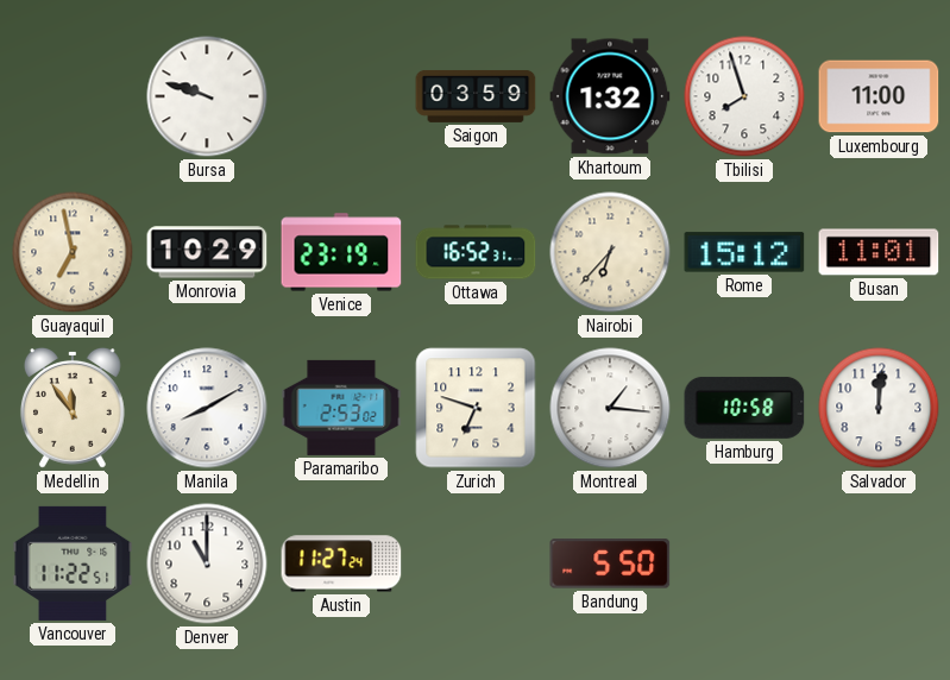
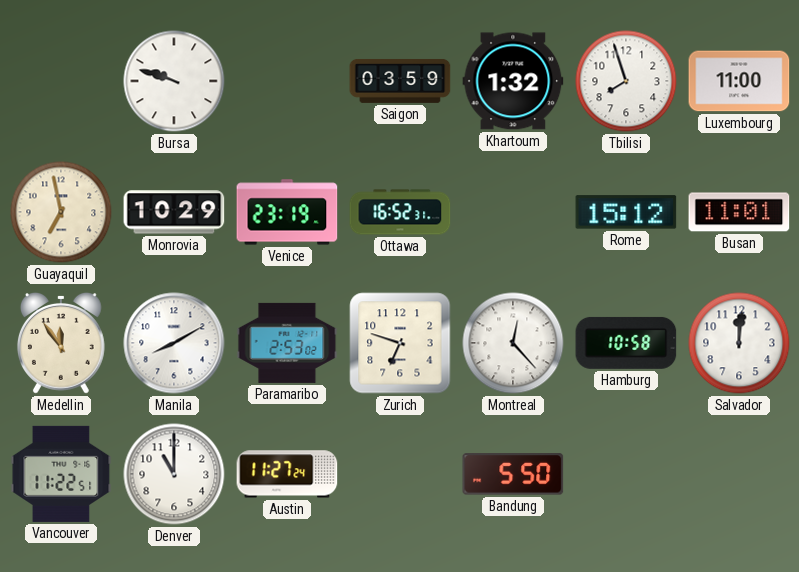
Nairobi: 6:37 -> none (610, 252)
Montreal: 1:16 -> 12:23 (513, 343)
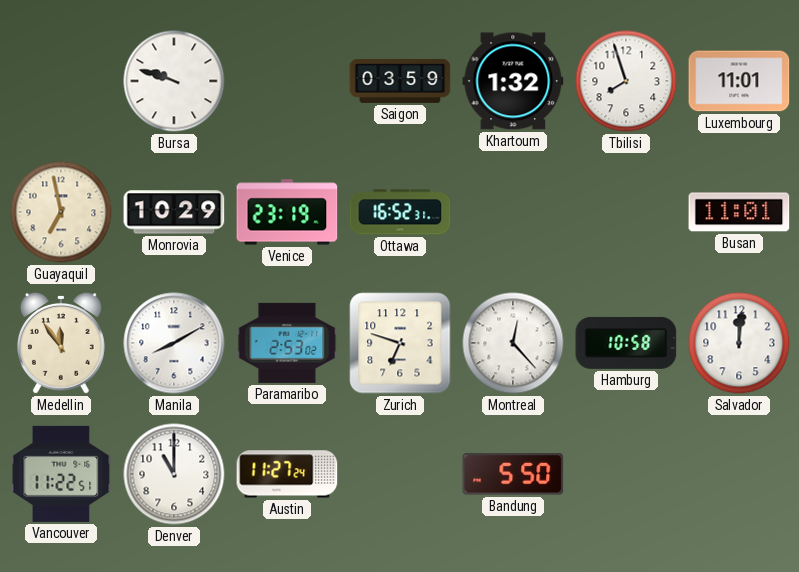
Luxembourg: 11:00 -> 11:01 (739, 81)
Rome: 15:12 -> none (626, 212)
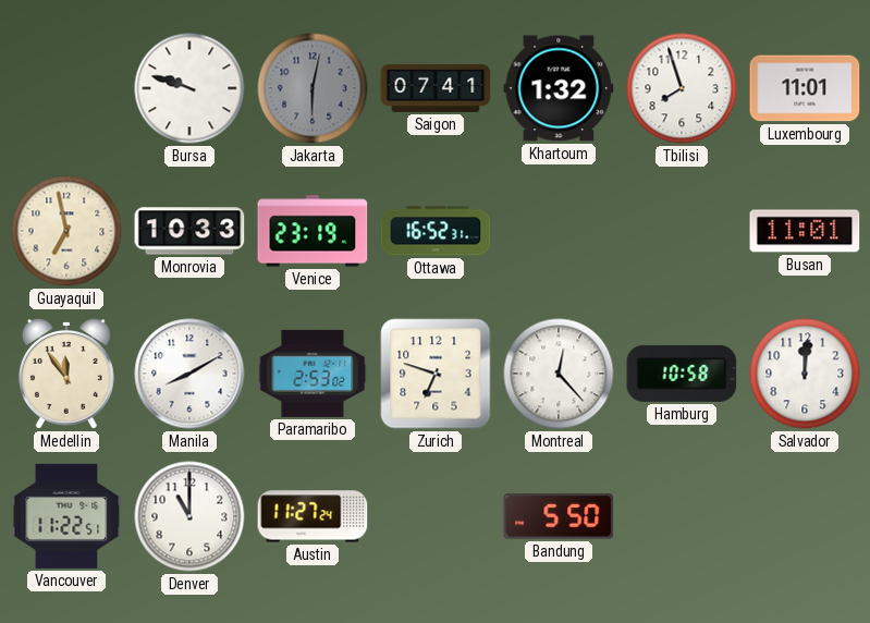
Jakarta: none -> 6:02 (313, 88)
Saigon: 03:59 -> 07:41 (436, 88)
Monrovia: 10:29 -> 10:33 (189, 231)
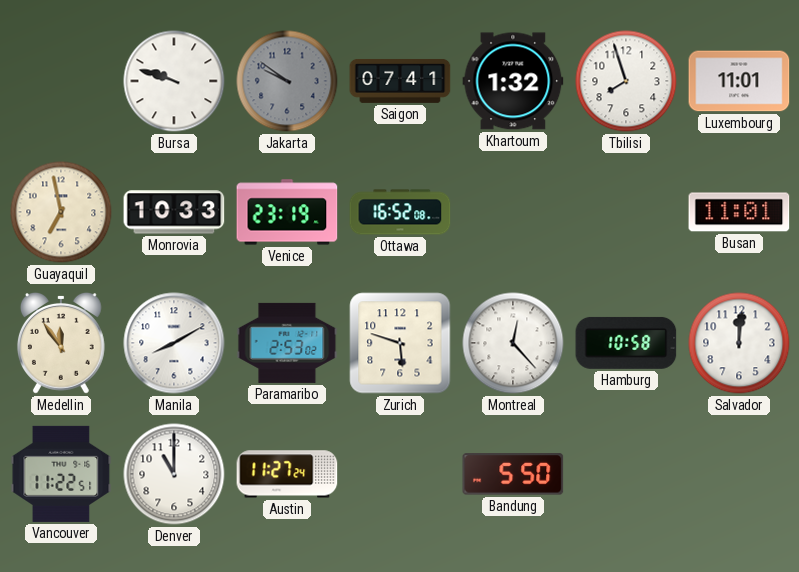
Jakarta: 6:02 -> 9:51 (287, 81)
Ottawa: 16:52:31 -> 16:52:08 (400, 212)
Zurich: 6:48 -> 5:48 (400, 343)
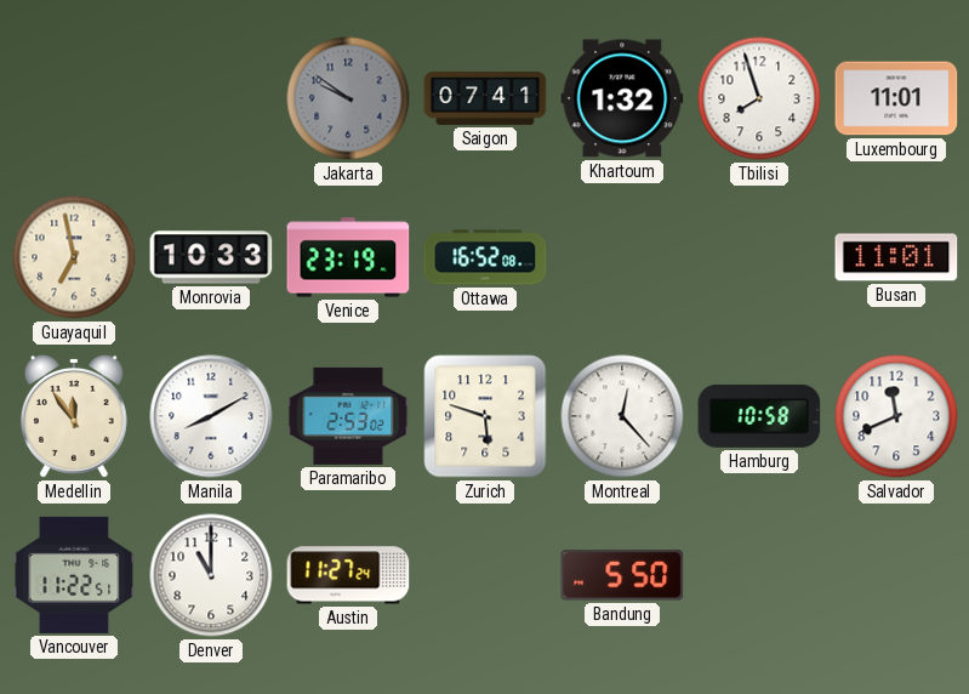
Bursa: 9:48 -> none (174, 81)
Salvador: 12:01 -> 11:41 (896, 416)
